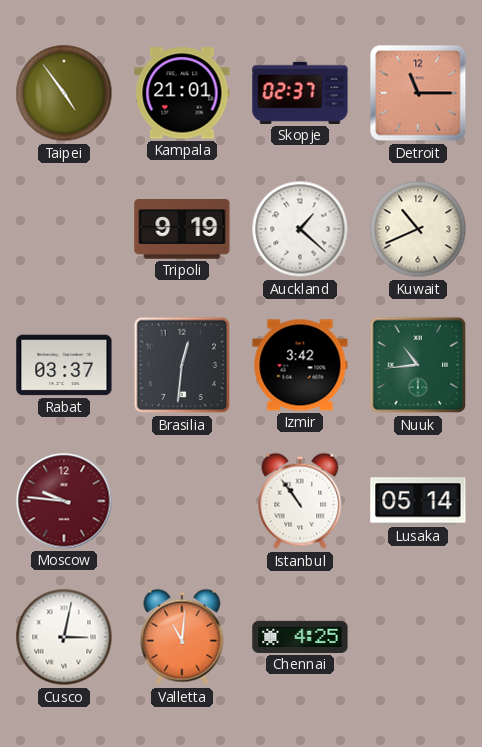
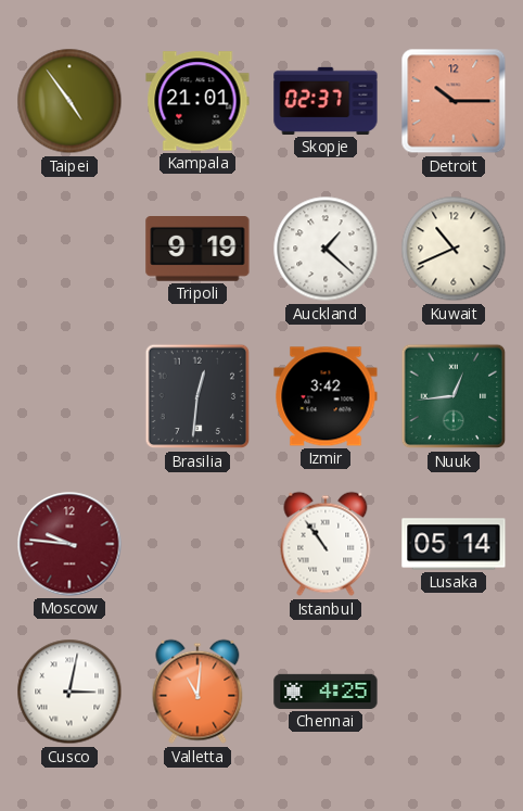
Detroit: 11:15 -> 10:15 (454, 101)
Rabat: 03:37 -> none (64, 365)
Nuuk: 10:44 -> 12:44 (454, 396)
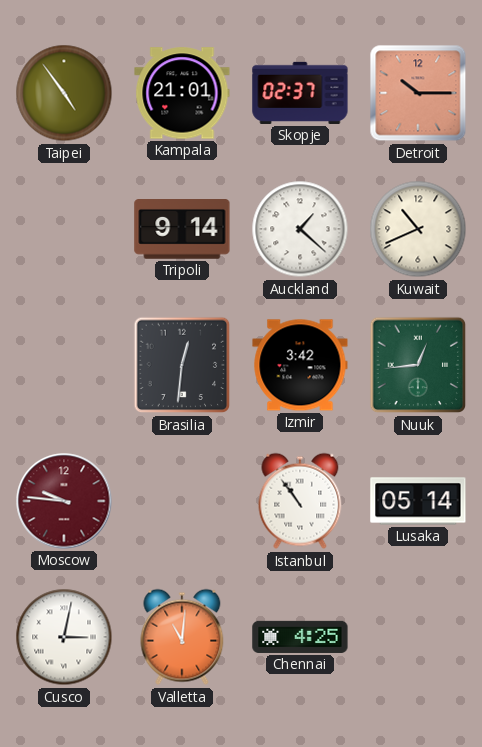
Tripoli: 9:19 -> 9:14 (182, 230)
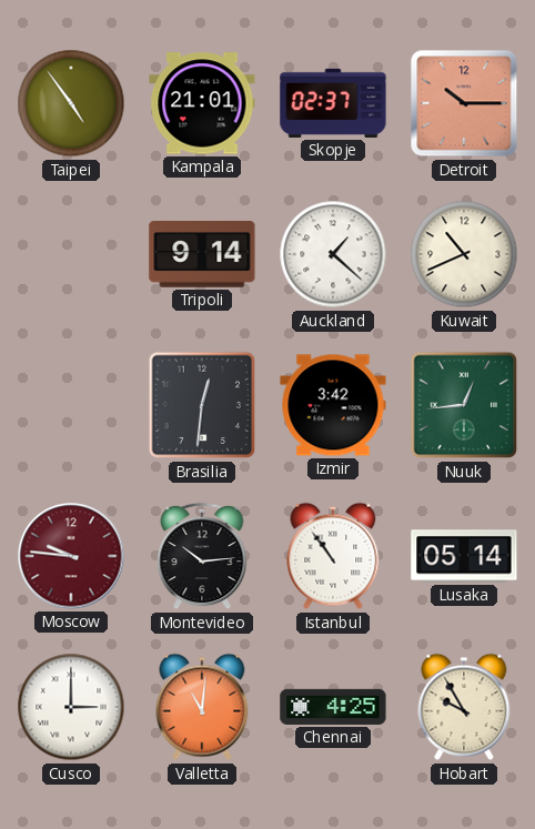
Montevideo: none -> 10:14 (202, 556)
Cusco: 3:02 -> 3:00 (71, 707)
Hobart: none -> 9:55 (464, 707)
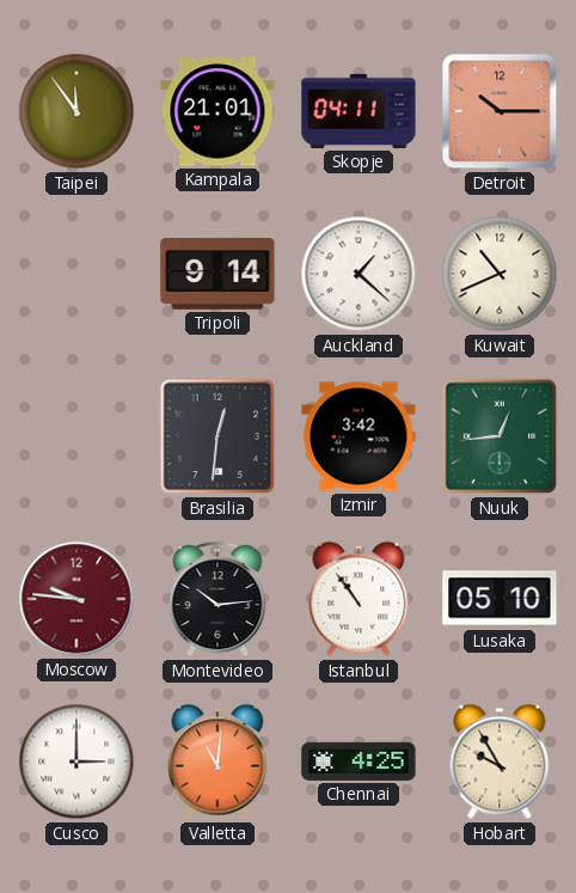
Taipei: 4:54 -> 11:54 (76, 111)
Skopje: 02:37 -> 04:11 (359, 111)
Lusaka: 05:14 -> 05:10 (500, 599)
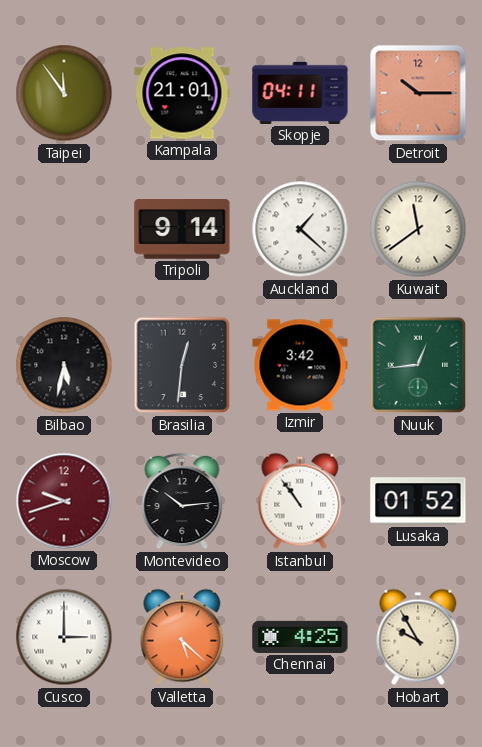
Kuwait: 10:41 -> 11:39 (418, 229)
Bilbao: none -> 5:32 (64, 365)
Moscow: 9:46 -> 9:42 (64, 501)
Lusaka: 05:10 -> 01:52 (418, 501)
Valletta: 11:01 -> 5:22 (182, 637)
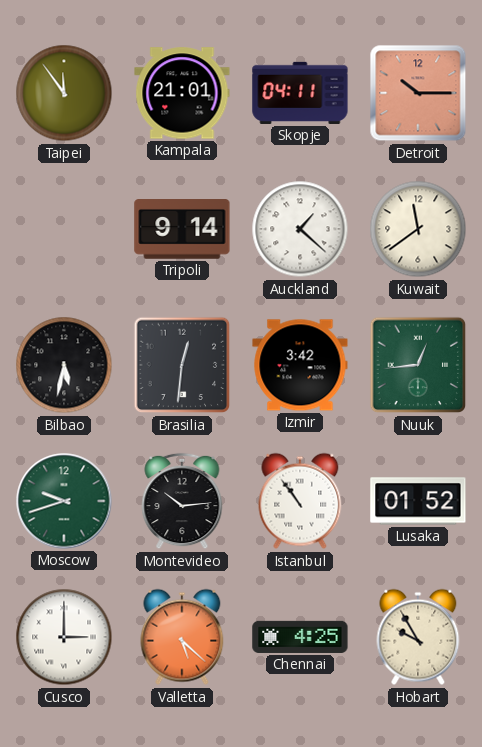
Moscow dial: burgundy -> green (64, 501)
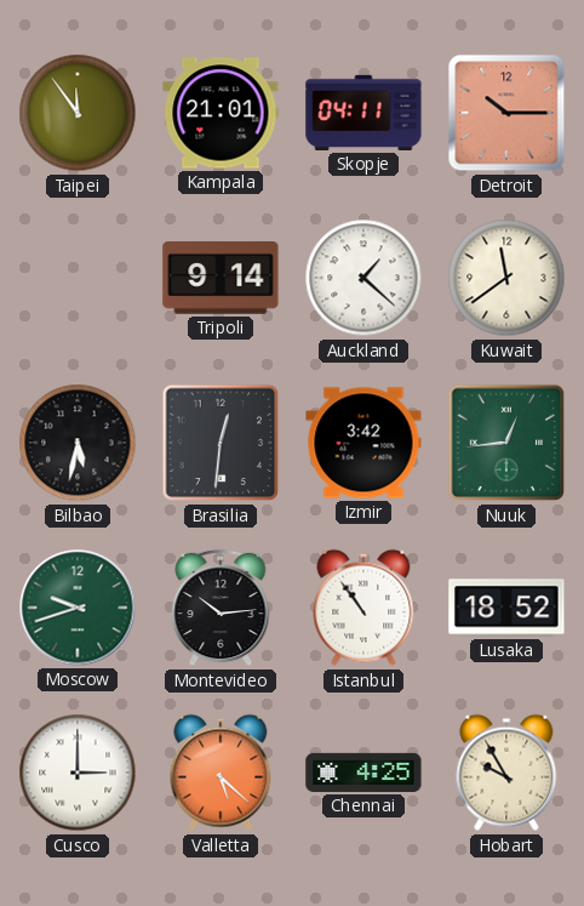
Lusaka: 01:52 -> 18:52 (506, 608)
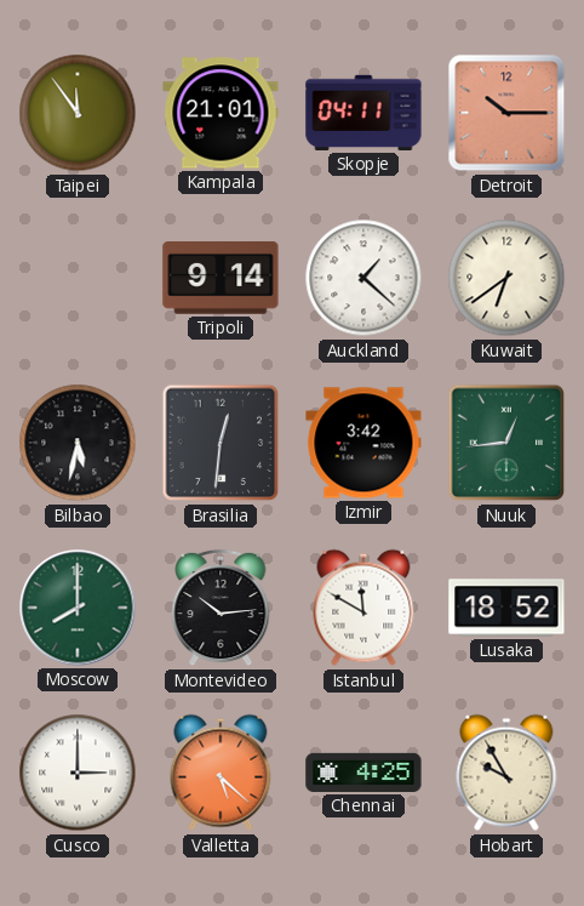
Kuwait: 11:39 -> 6:39 (506, 278)
Moscow: 9:42 -> 8:00 (78, 608)
Istanbul: 10:54 -> 11:50 (363, 608)
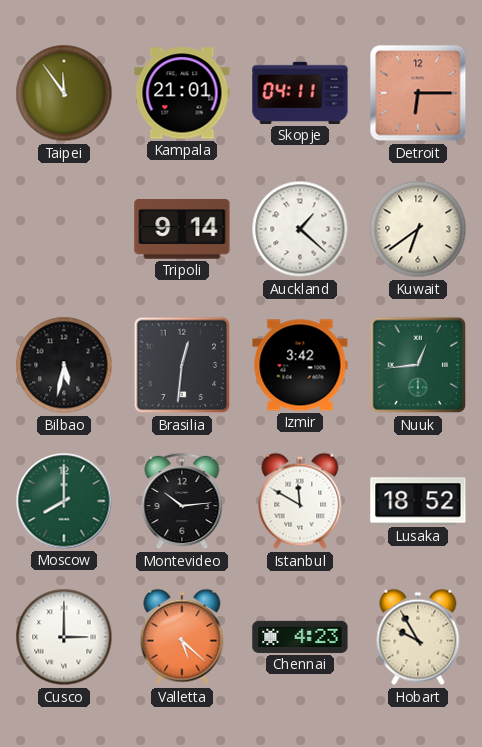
Detroit: 10:15 -> 6:15 (418, 93)
Chennai: 4:25 -> 4:23 (300, 637)
